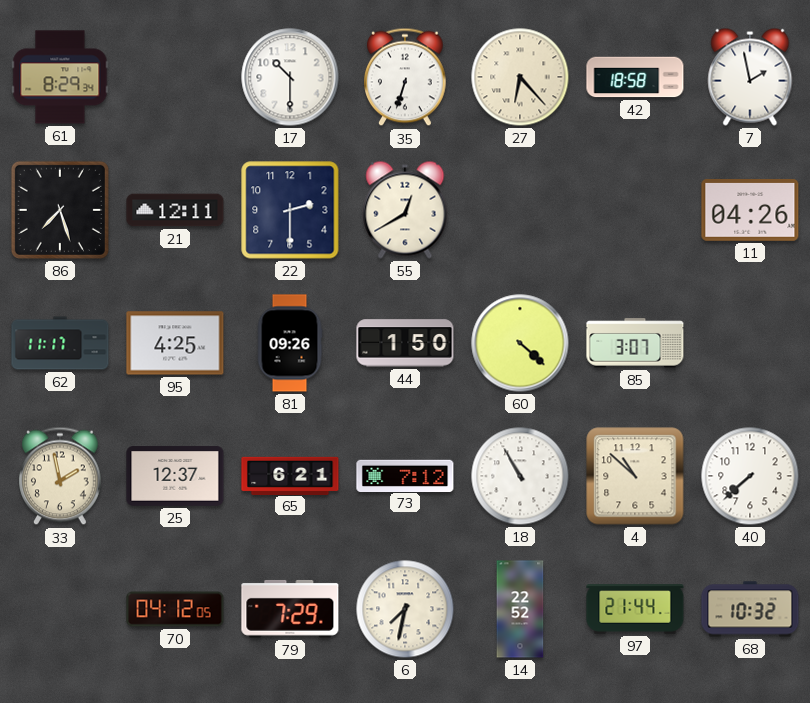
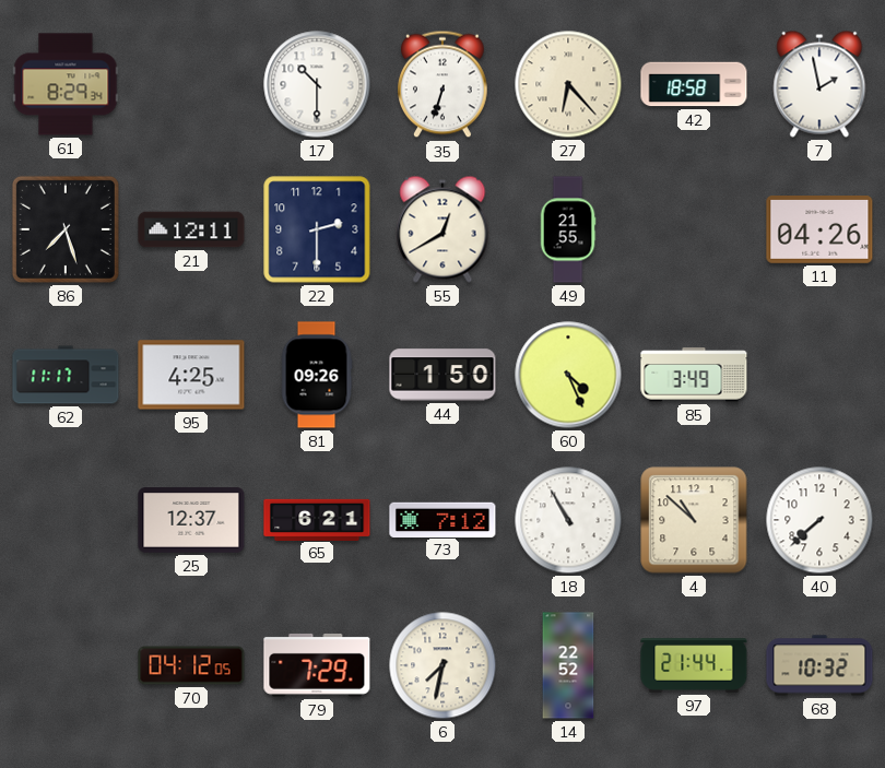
49: none -> 21:55 (568, 229)
60: 4:22 -> 4:26 (568, 375)
85: 3:07 -> 3:49 (694, 375)
33: 1:58 -> none (61, 476)
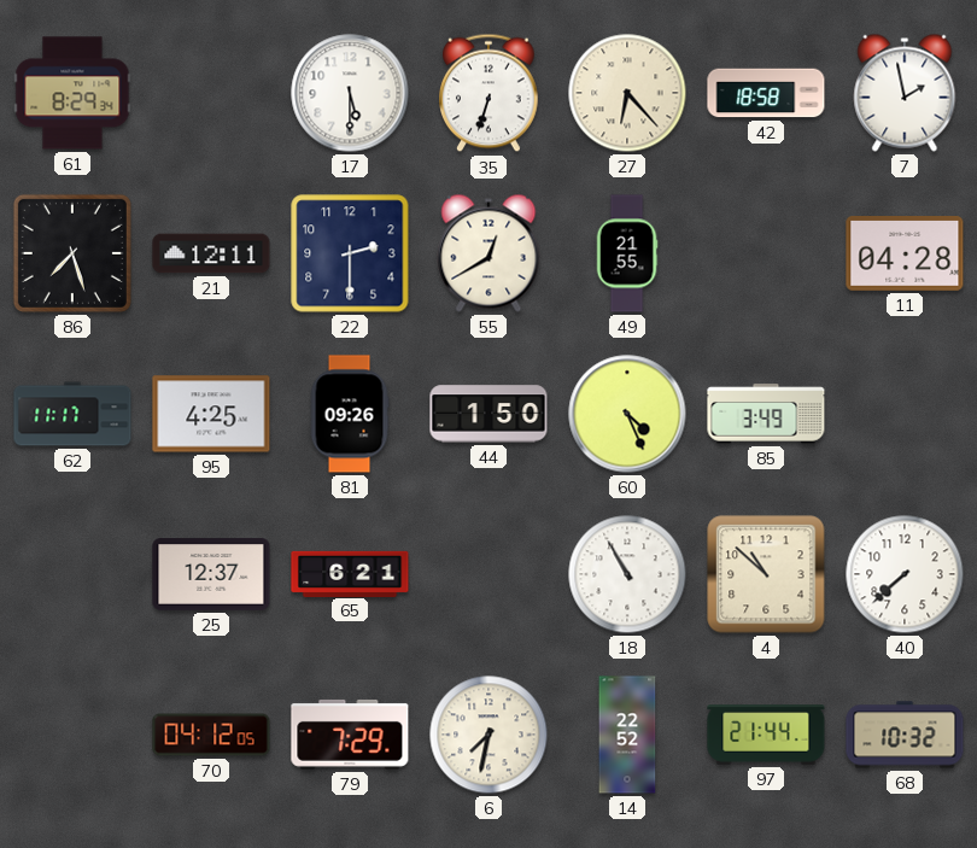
17: 10:30 -> 5:30 (350, 93)
11: 04:26 -> 04:28 (905, 255)
73: 7:12 -> none (442, 519)
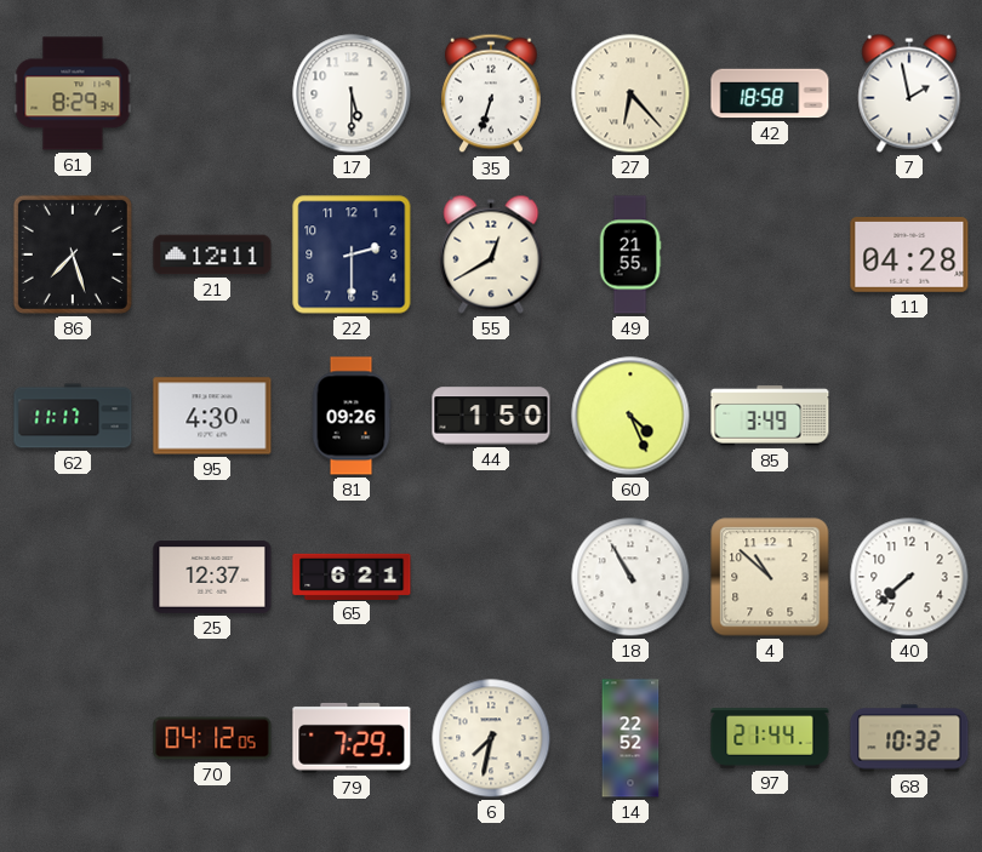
95: 4:25 -> 4:30 (212, 416)
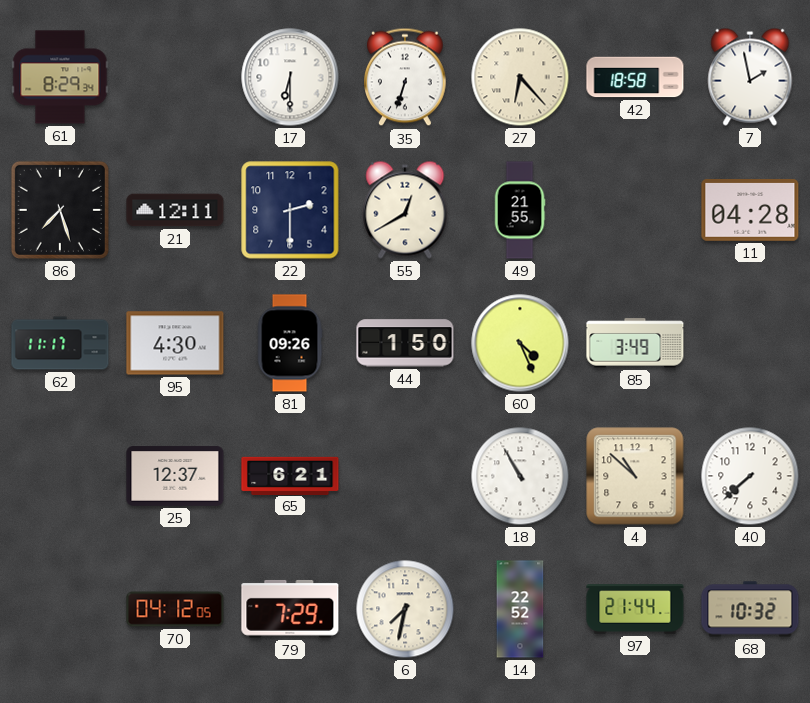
17: 5:30 -> 6:30 (290, 77)
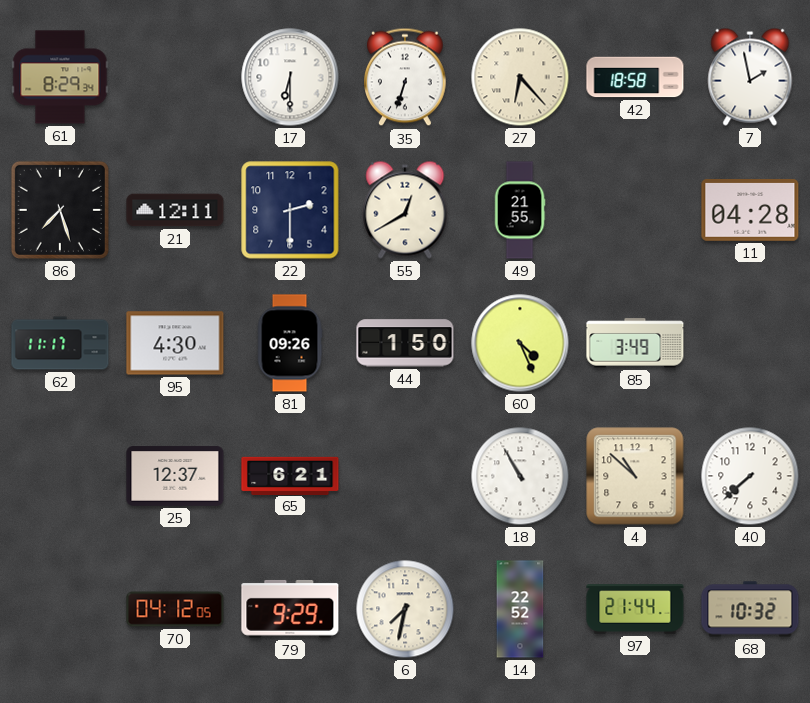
79: 7:29 -> 9:29 (290, 609)
